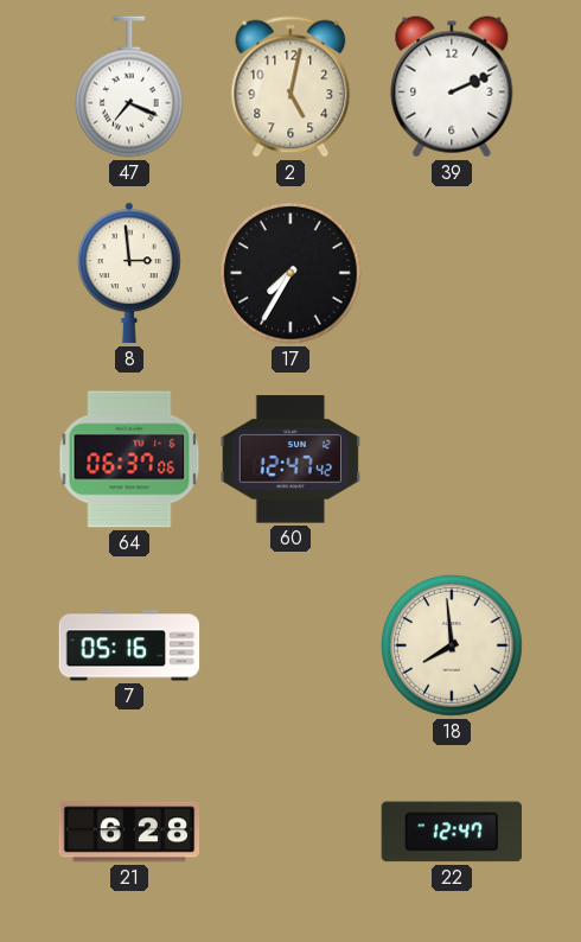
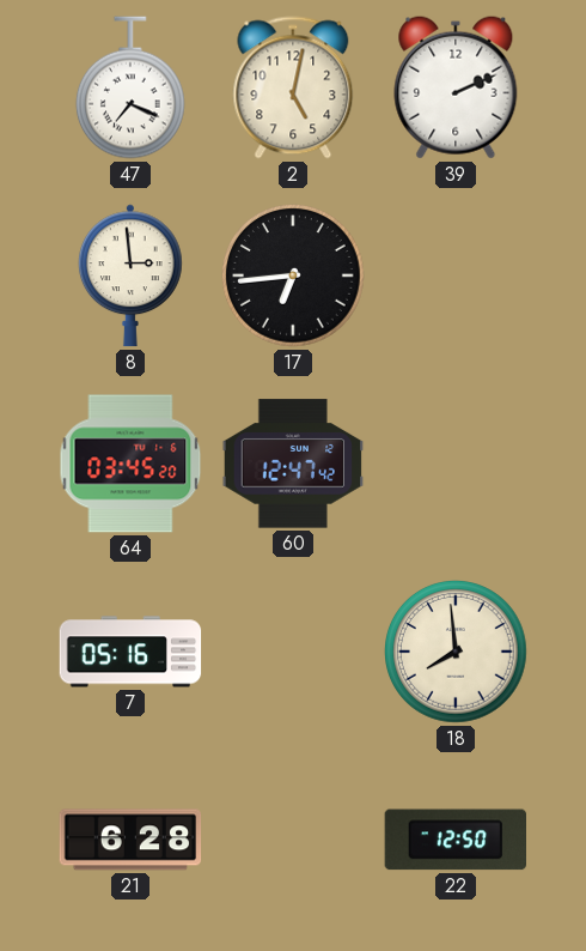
17: 7:35 -> 6:44 (294, 277)
64: 06:37 -> 03:45 (130, 464)
22: 12:47 -> 12:50 (454, 840)
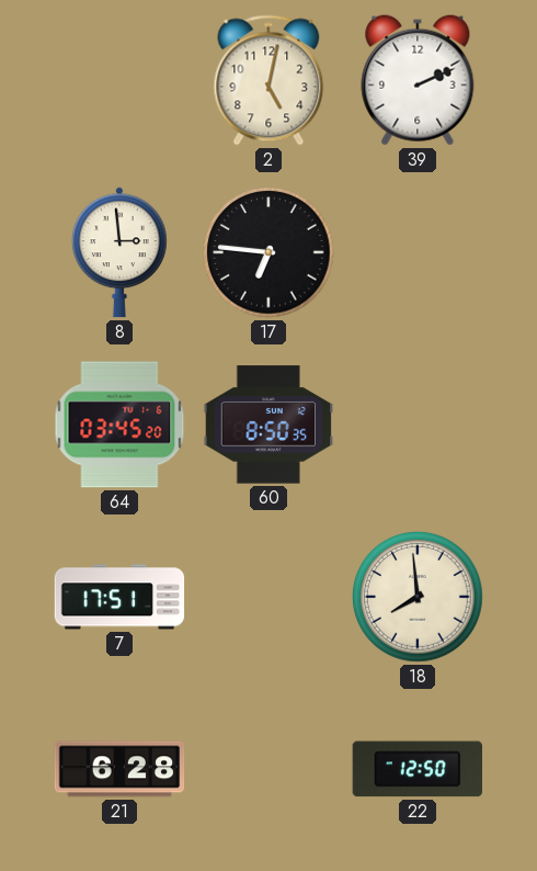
47: 7:19 -> none (130, 87)
17: 6:44 -> 6:46 (270, 253)
60: 12:47 -> 8:50 (268, 425)
7: 05:16 -> 17:51 (119, 597)
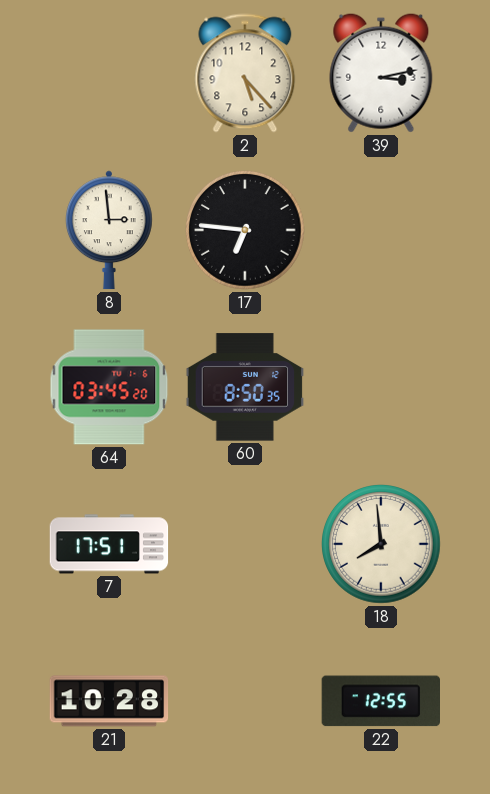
2: 5:02 -> 5:23 (245, 73)
39: 2:11 -> 3:13 (381, 73)
21: 6:28 -> 10:28 (109, 701)
22: 12:50 -> 12:55 (380, 701)
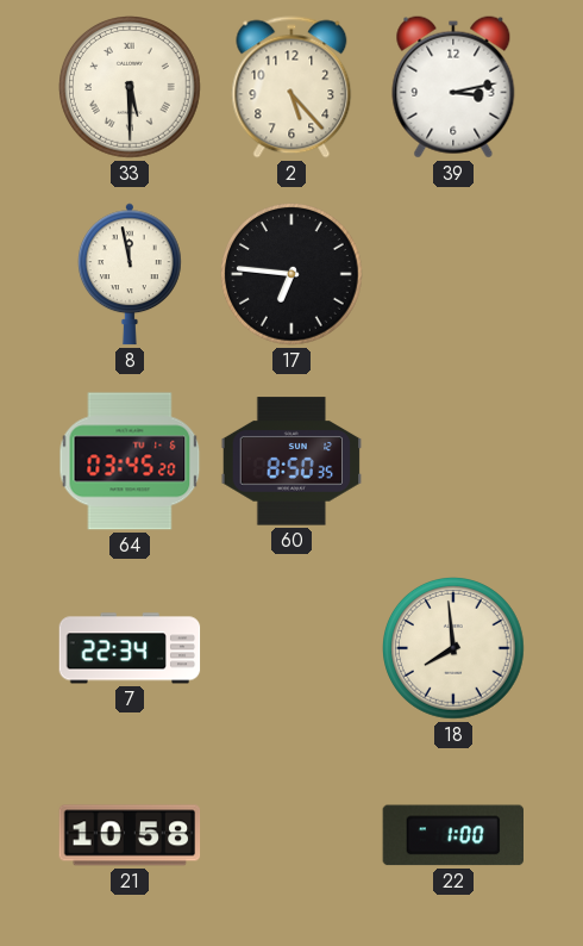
33: none -> 5:30 (131, 88)
8: 2:59 -> 11:58 (130, 274)
7: 17:51 -> 22:34 (130, 648)
21: 10:28 -> 10:58 (130, 835)
22: 12:55 -> 1:00 (452, 835)
